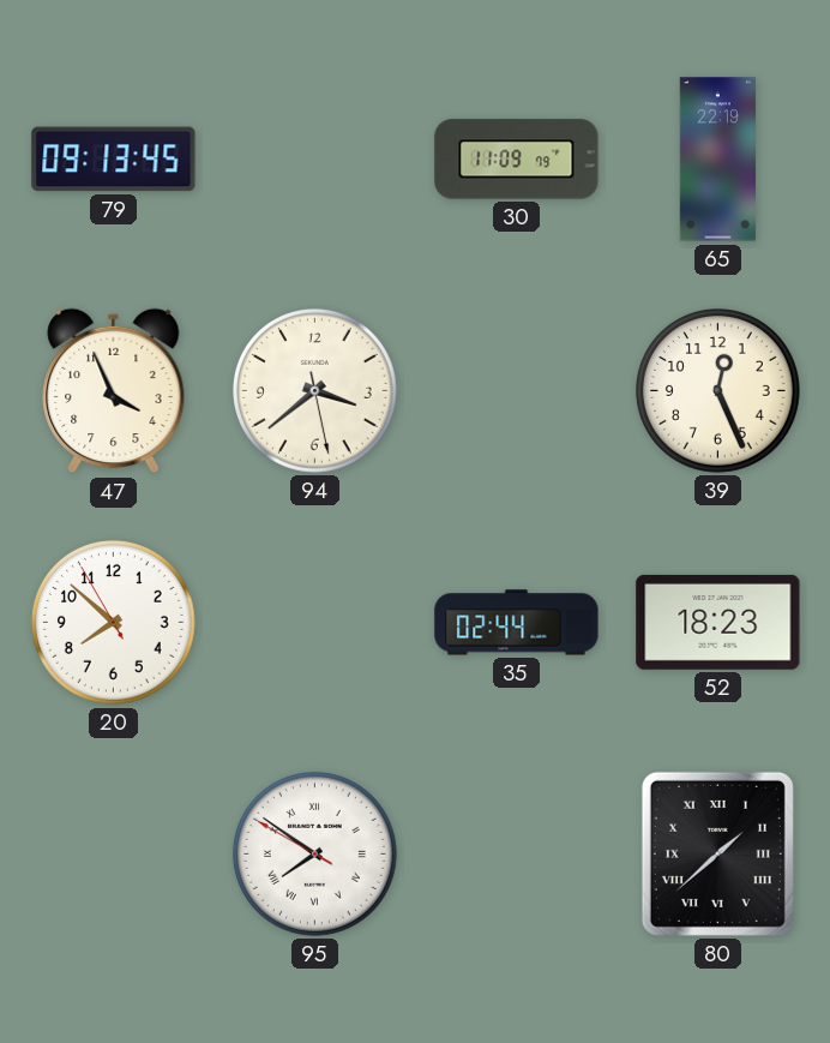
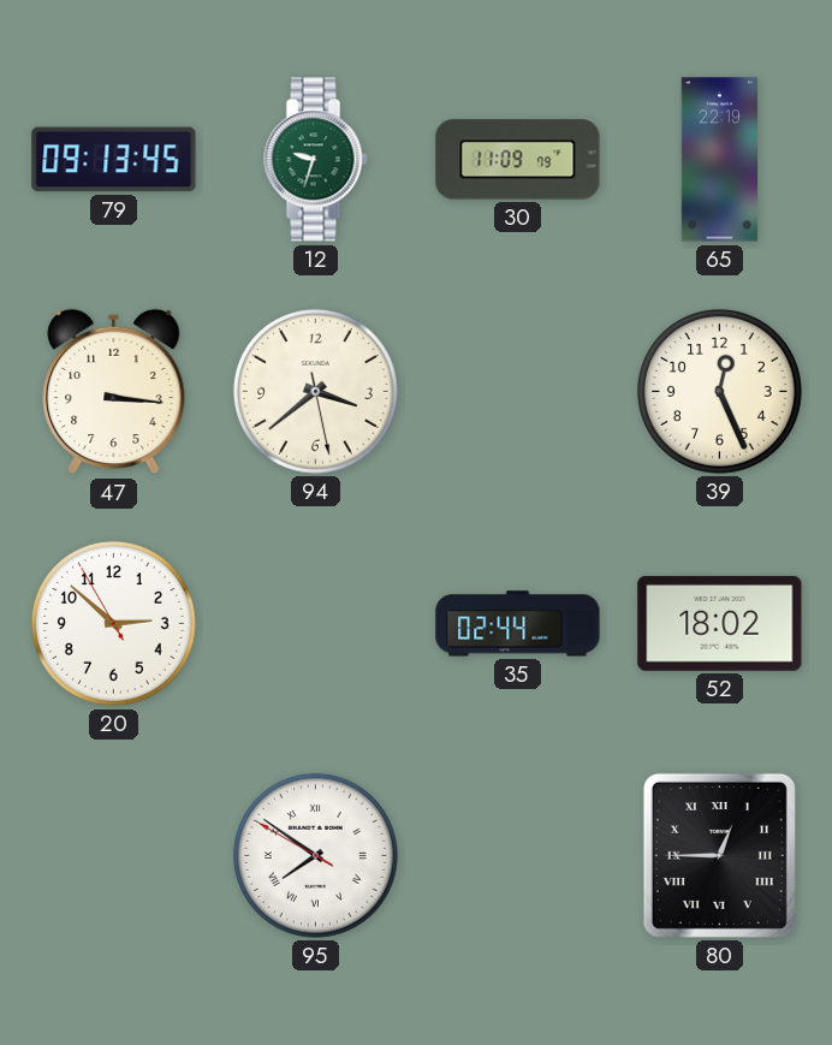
12: none -> 9:33 (316, 160)
47: 3:56 -> 3:16 (114, 392)
20: 7:51 -> 2:51 (113, 623)
52: 18:23 -> 18:02 (720, 623)
80: 1:38 -> 12:45 (719, 855)
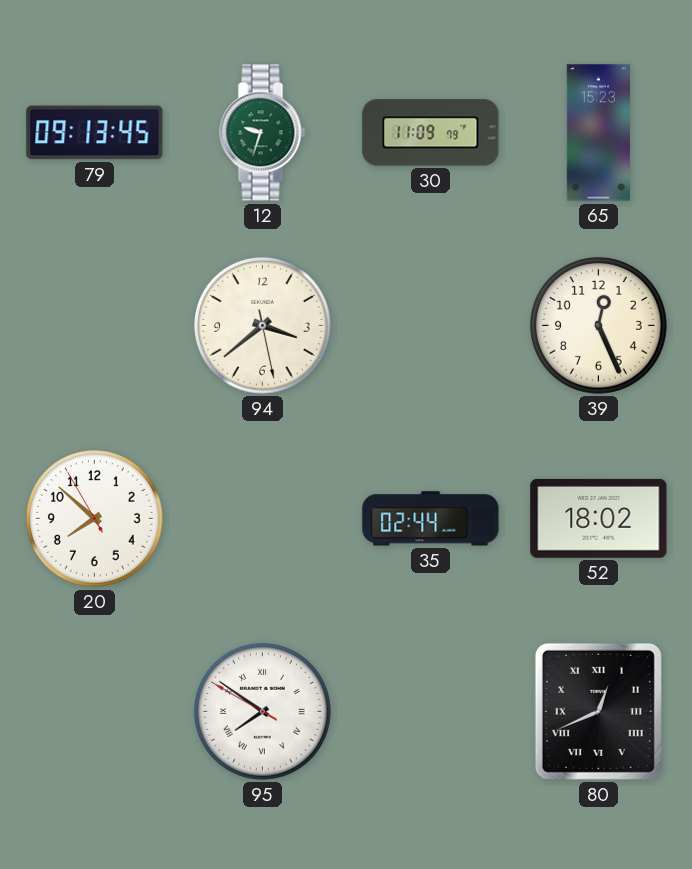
65: 22:19 -> 15:23 (598, 133)
47: 3:16 -> none (114, 392)
20: 2:51 -> 7:51 (94, 518)
80: 12:45 -> 12:41 (598, 711)
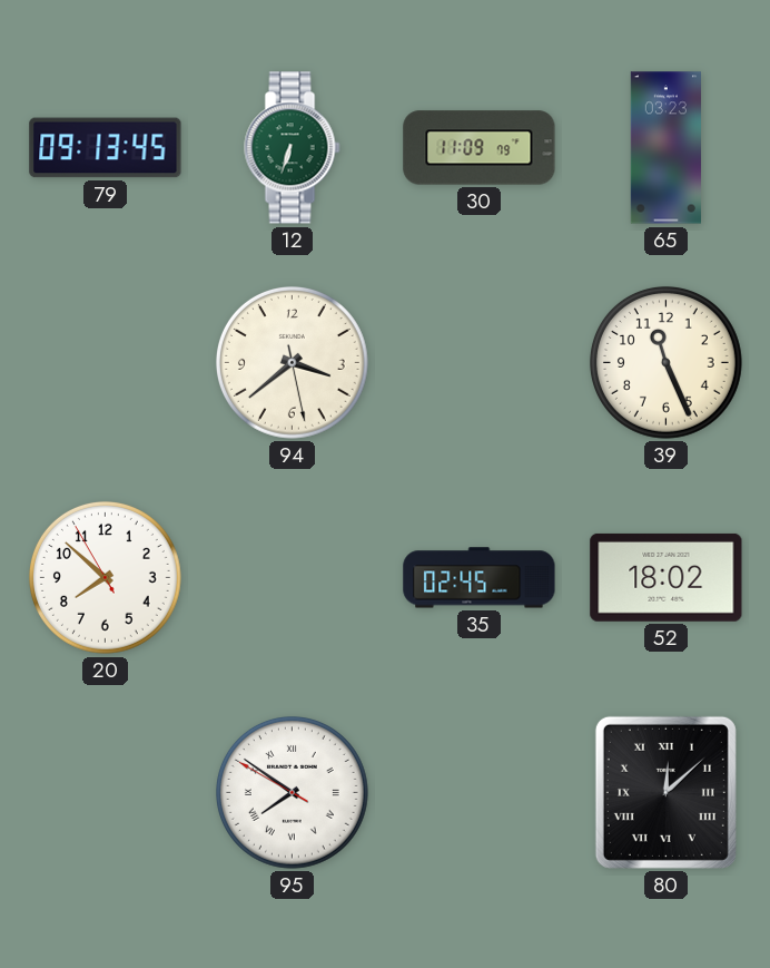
12: 9:33 -> 6:33 (293, 148)
65: 15:23 -> 03:23 (665, 148)
39: 12:26 -> 11:26 (665, 362)
35: 02:44 -> 02:45 (480, 578)
80: 12:41 -> 12:08 (665, 792)
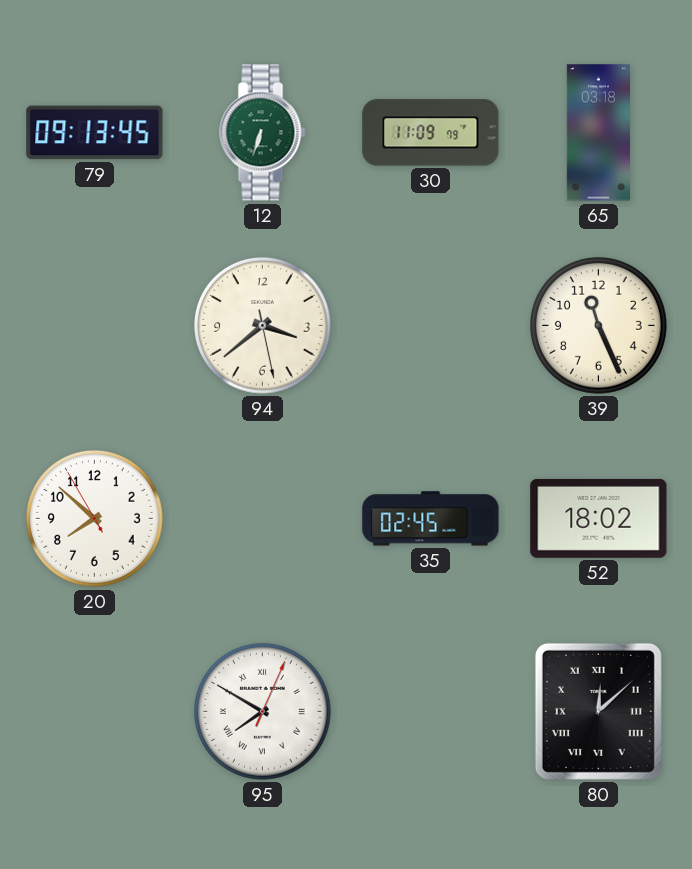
65: 03:23 -> 03:18 (598, 133)
95: 7:50:50 -> 7:50:04 (262, 711)
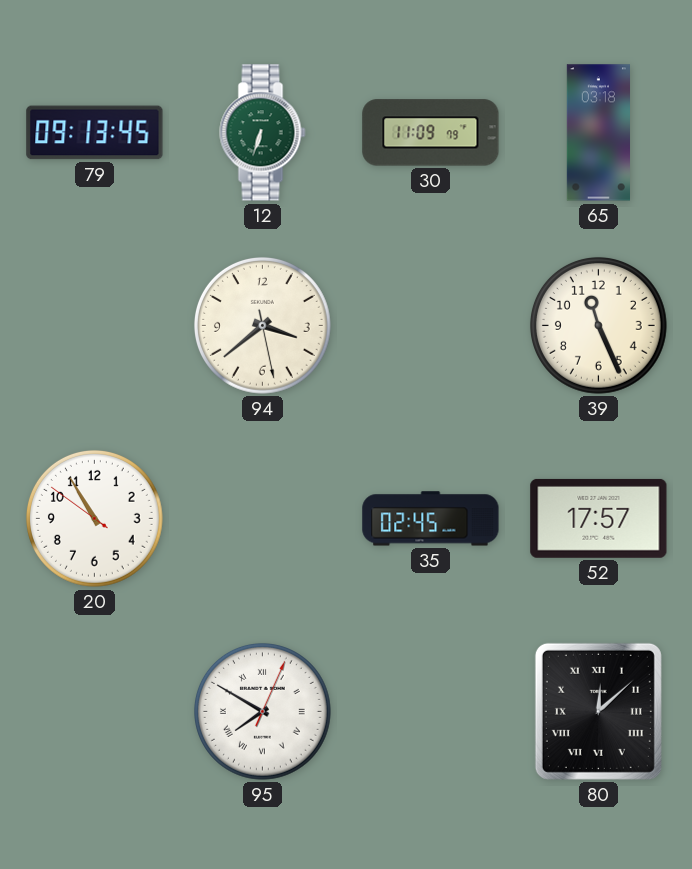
20: 7:51 -> 10:54 (94, 518)
52: 18:02 -> 17:57 (599, 518)
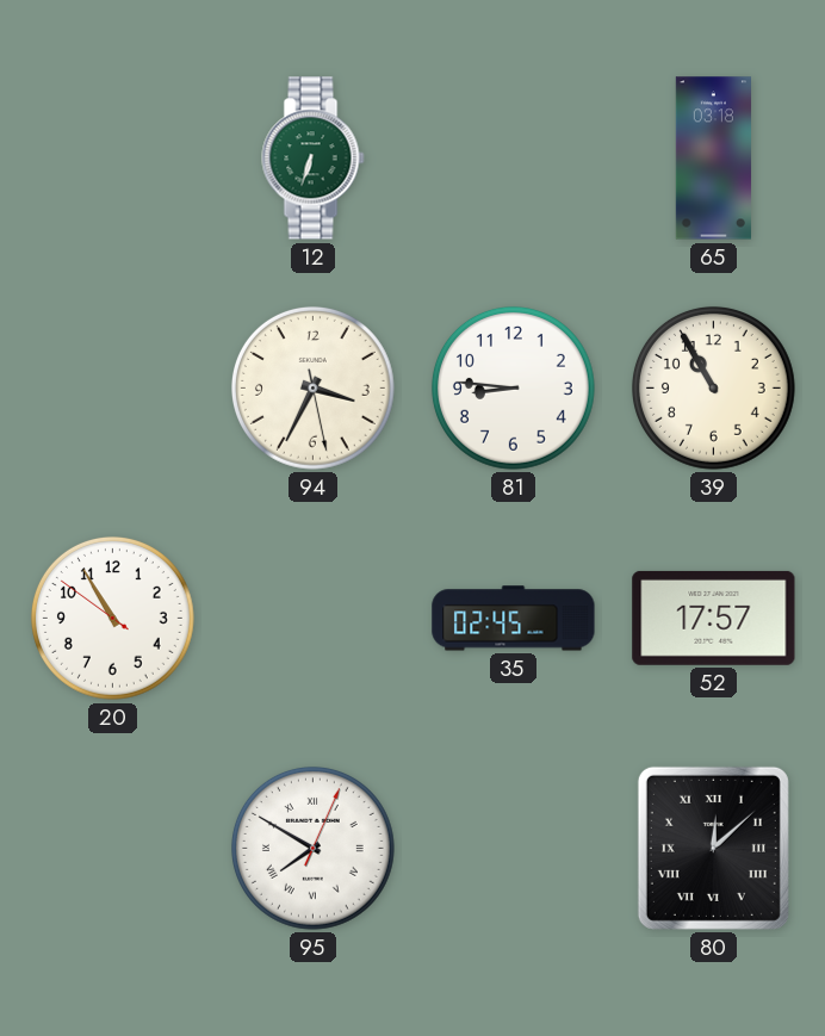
79: 09:13 -> none (95, 133)
30: 11:09 -> none (431, 133)
94: 3:38 -> 3:34 (312, 387)
81: none -> 8:46 (513, 387)
39: 11:26 -> 10:55 (713, 387)
